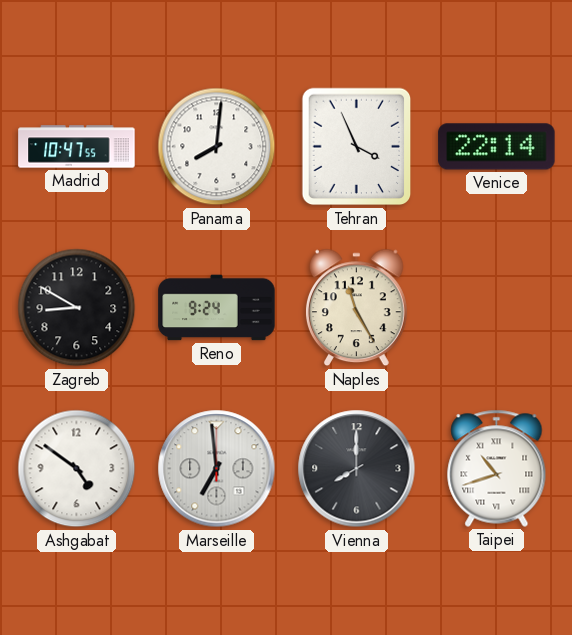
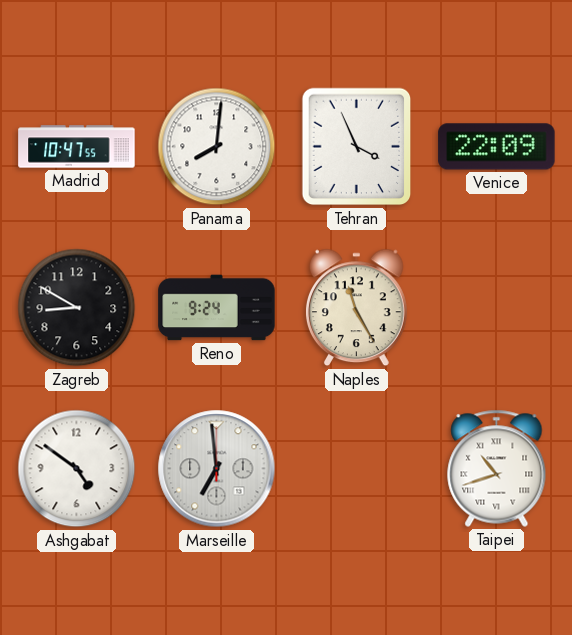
Venice: 22:14 -> 22:09 (497, 147)
Vienna: 8:00 -> none (357, 469)
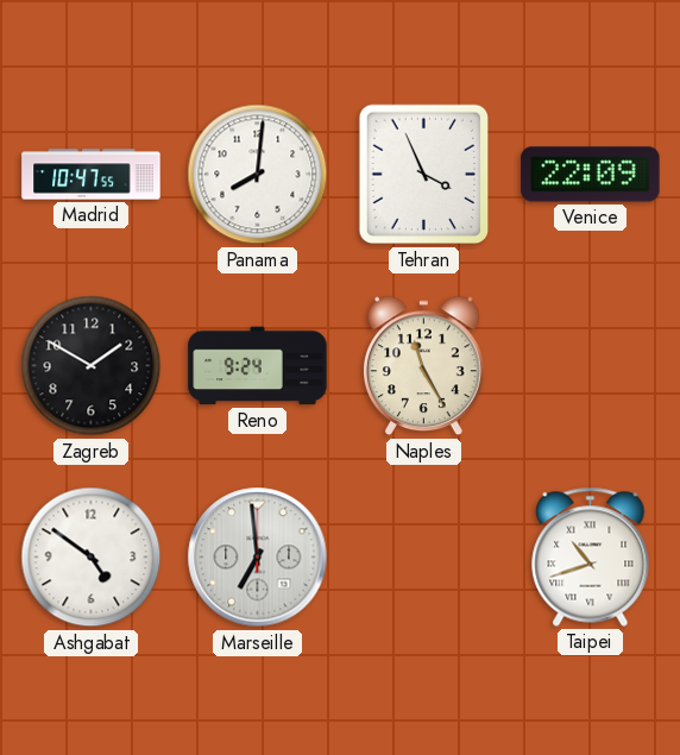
Zagreb: 8:50 -> 1:50 (92, 366)
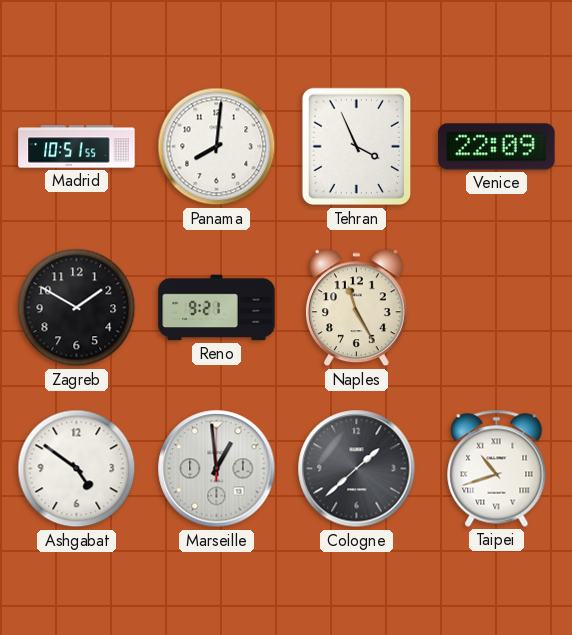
Madrid: 10:47 -> 10:51 (77, 147)
Reno: 9:24 -> 9:21 (217, 308)
Marseille: 6:59 -> 12:59 (217, 469)
Cologne: none -> 1:38 (357, 469)
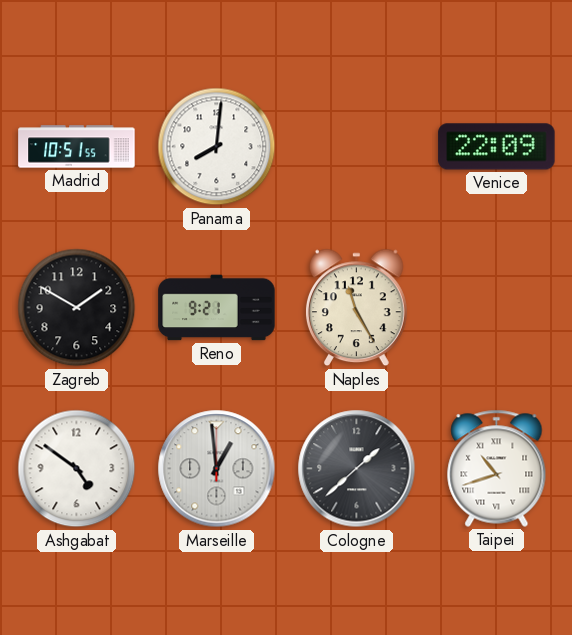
Tehran: 3:56 -> none (357, 147)
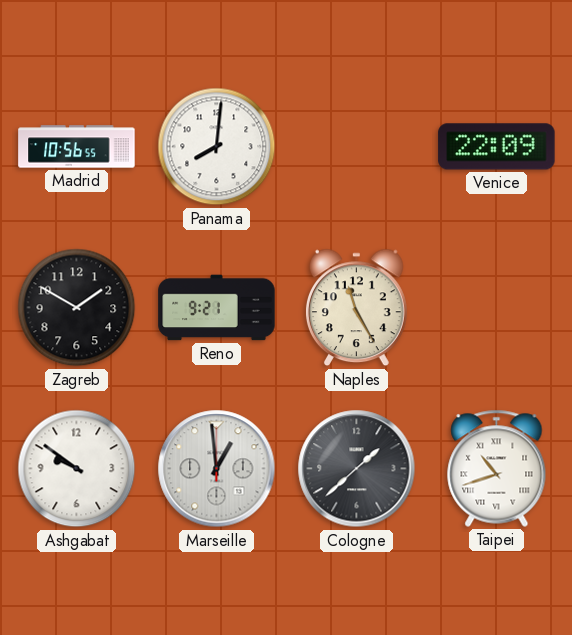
Madrid: 10:51 -> 10:56 (77, 147)
Ashgabat: 4:51 -> 9:51 (77, 469)
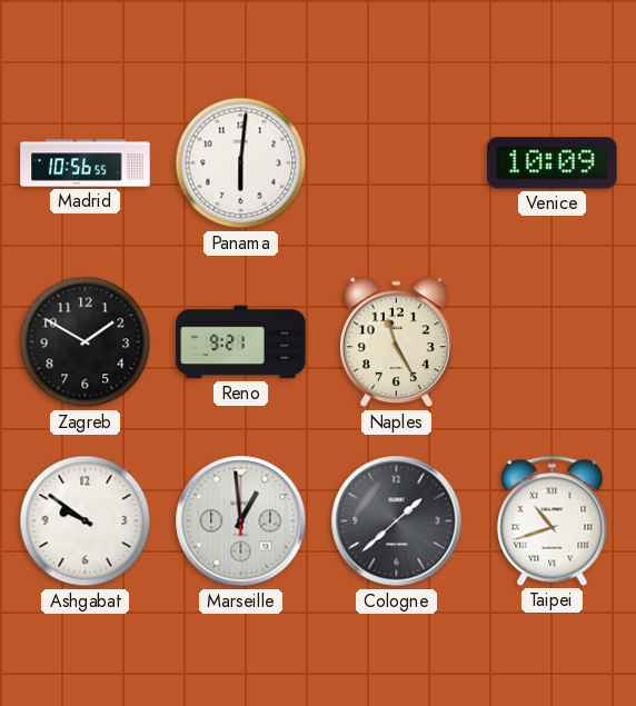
Panama: 8:01 -> 6:01 (241, 163)
Venice: 22:09 -> 10:09 (553, 163)
